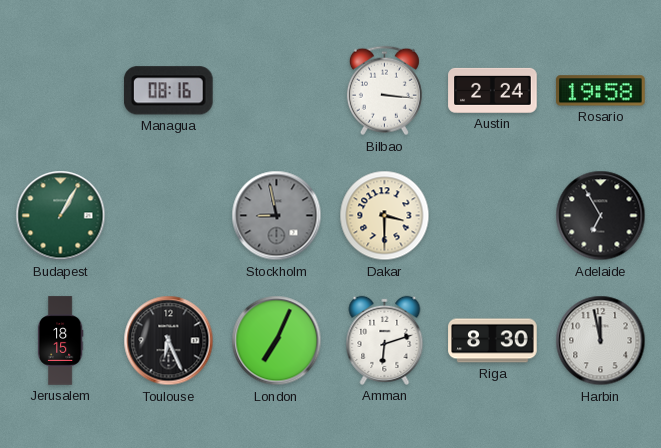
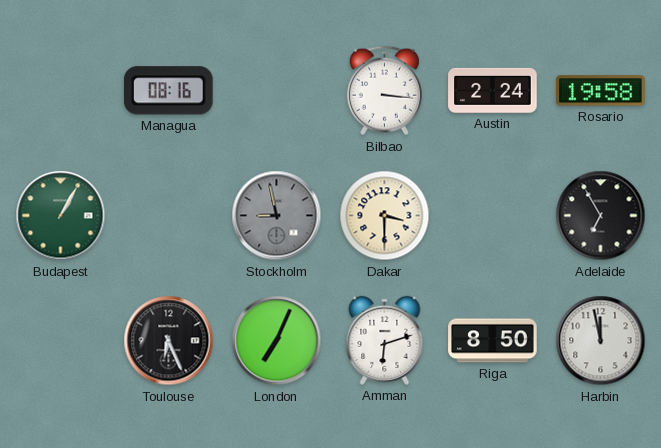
Jerusalem: 18:15 -> none (60, 341)
Riga: 8:30 -> 8:50 (493, 341)
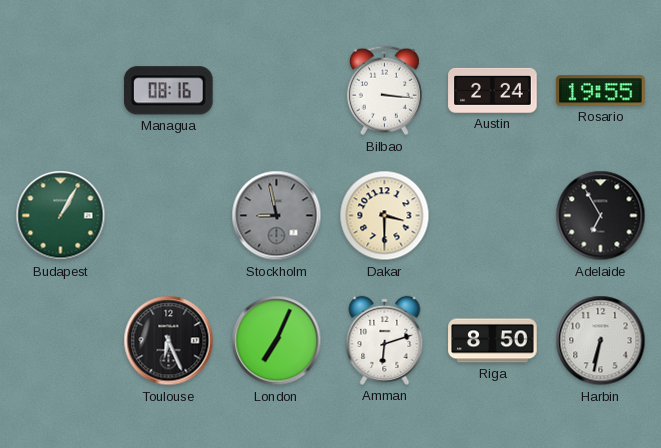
Rosario: 19:58 -> 19:55 (601, 91)
Harbin: 11:58 -> 6:32 (601, 341)
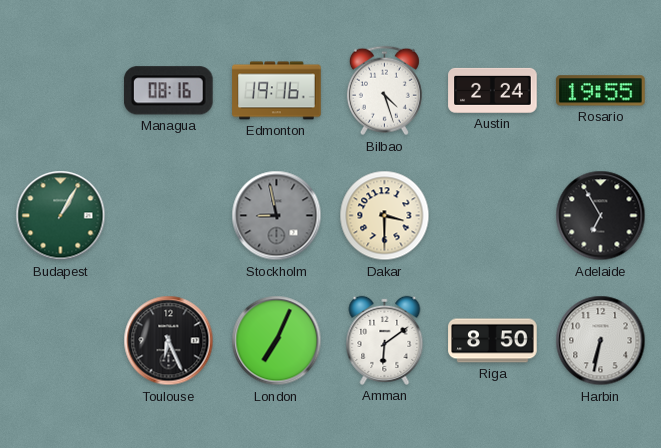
Edmonton: none -> 19:16 (277, 91)
Bilbao: 3:16 -> 4:27 (384, 91)
Amman: 6:12 -> 6:09 (385, 340)
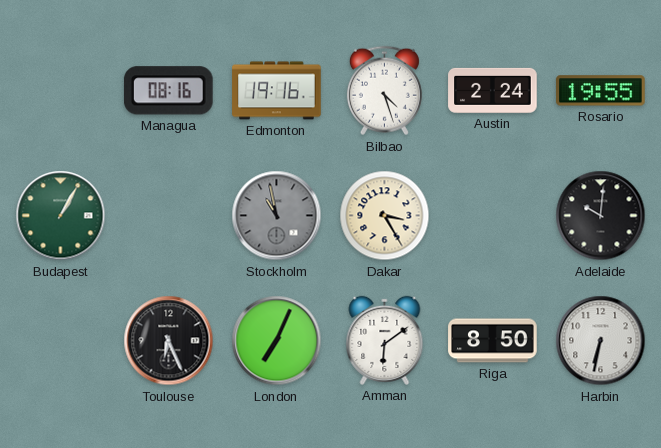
Stockholm: 8:58 -> 10:58 (277, 216)
Dakar: 3:30 -> 3:25 (385, 216)
Adelaide: 6:55 -> 10:01 (601, 216)
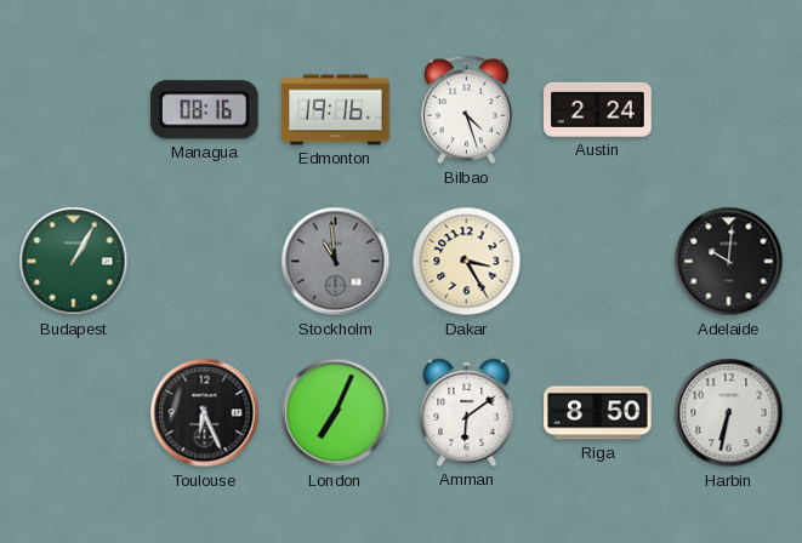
Rosario: 19:55 -> none (601, 91)
Stockholm: 10:58 -> 10:59 (336, 262)
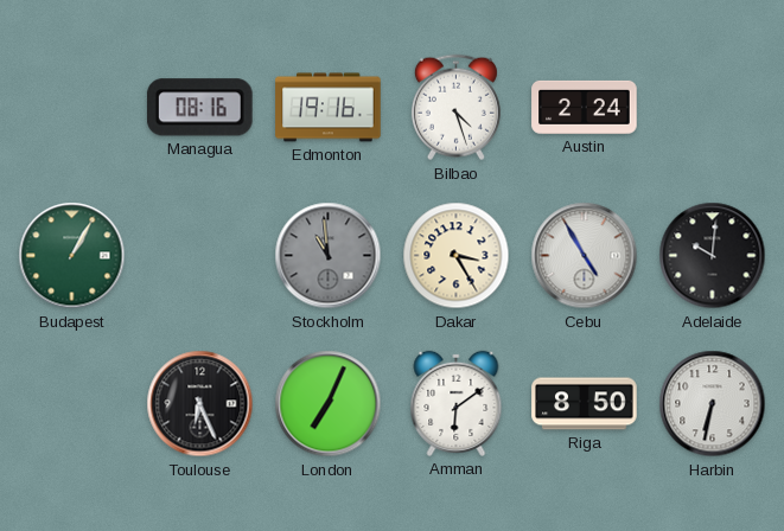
Cebu: none -> 4:55 (585, 256)
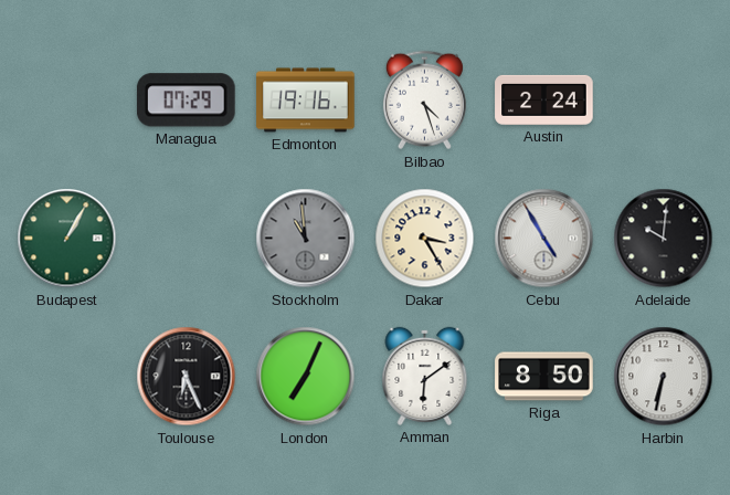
Managua: 08:16 -> 07:29 (186, 101)
